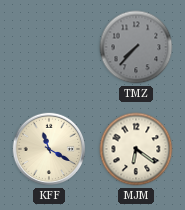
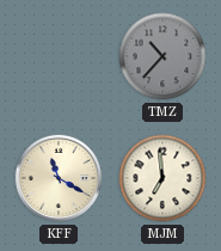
TMZ: 7:37 -> 10:37 (162, 56)
MJM: 6:21 -> 6:59 (162, 178)
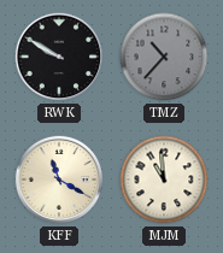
RWK: none -> 9:50 (59, 57)
MJM: 6:59 -> 10:59 (164, 180)
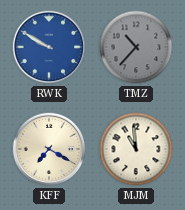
RWK dial: black -> blue (49, 47)
KFF: 11:20 -> 7:20 (49, 149)
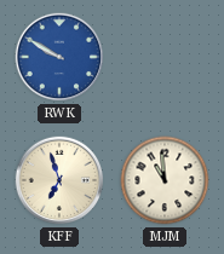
TMZ: 10:37 -> none (136, 47)
KFF: 7:20 -> 6:57 (59, 180)
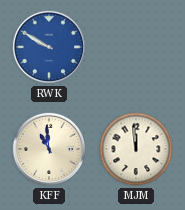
KFF: 6:57 -> 10:59 (49, 149)
MJM: 10:59 -> 11:59 (136, 149)
